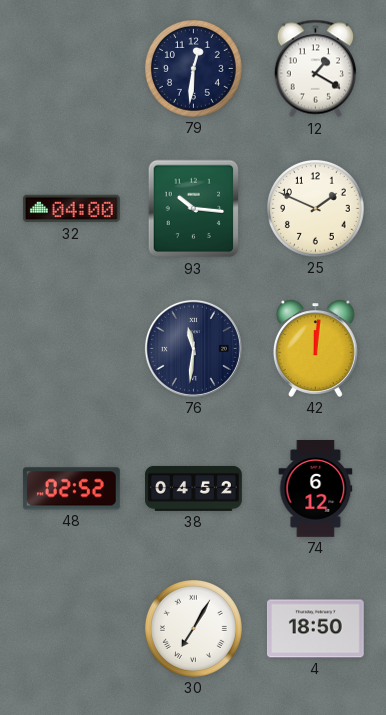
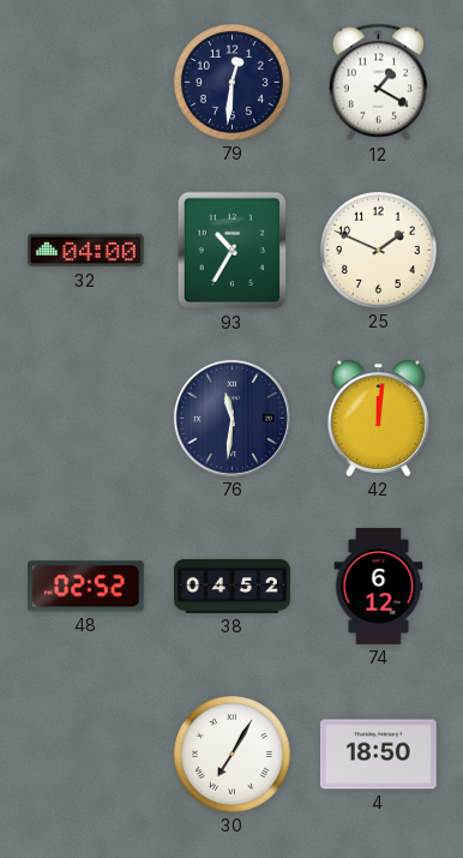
93: 10:16 -> 10:35 (233, 251)
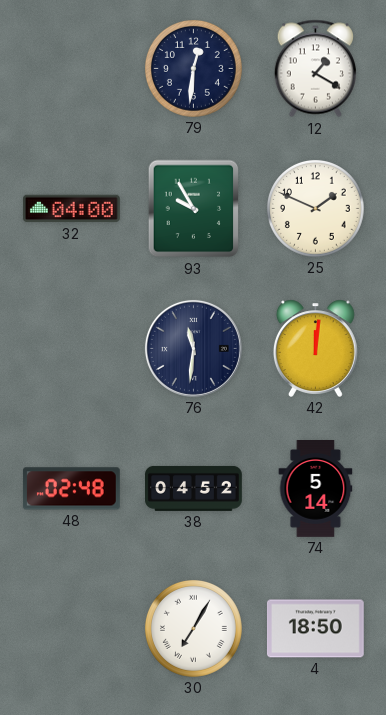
93: 10:35 -> 9:55 (194, 209)
48: 02:52 -> 02:48 (71, 489)
74: 6:12 -> 5:14 (316, 489)
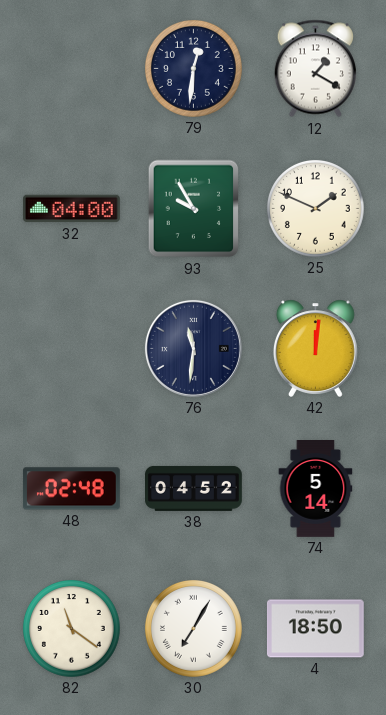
82: none -> 11:21 (71, 628)
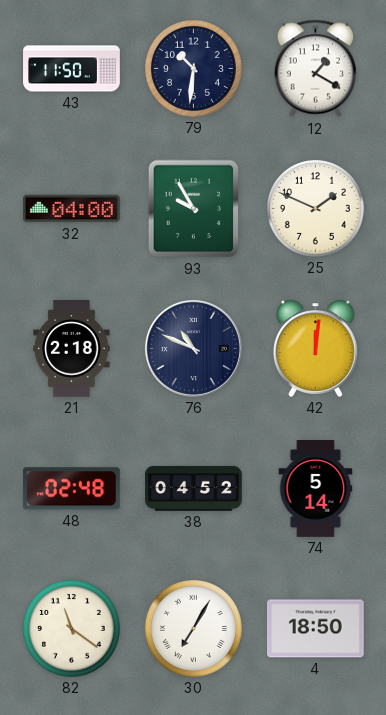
43: none -> 11:50 (72, 69)
79: 12:31 -> 10:31 (193, 68)
21: none -> 2:18 (72, 349)
76: 11:31 -> 10:49 (193, 348)
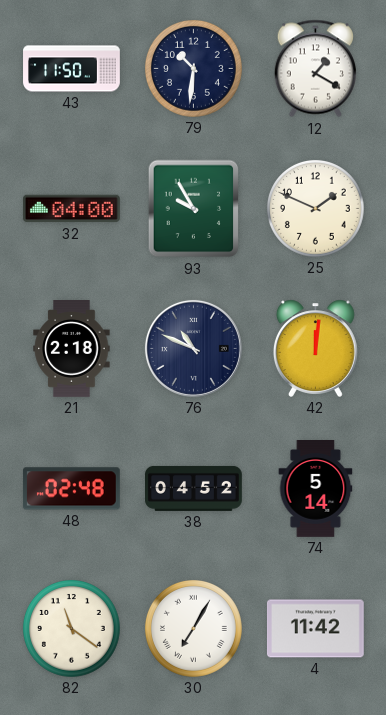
4: 18:50 -> 11:42 (315, 629)
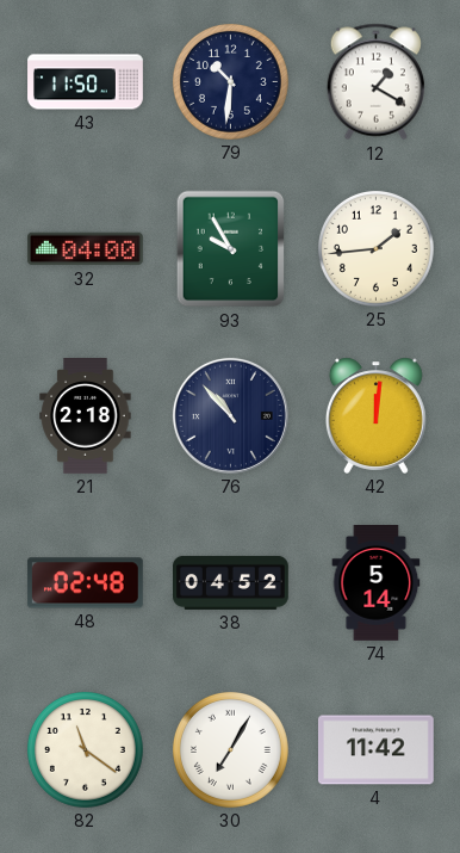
25: 1:49 -> 1:44 (375, 248)
76: 10:49 -> 10:53 (230, 415)
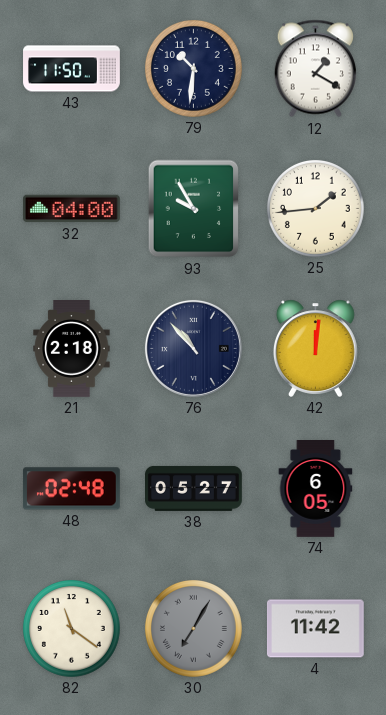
38: 04:52 -> 05:27 (194, 488)
74: 5:14 -> 6:05 (316, 489)
30 dial: white -> grey (193, 628)
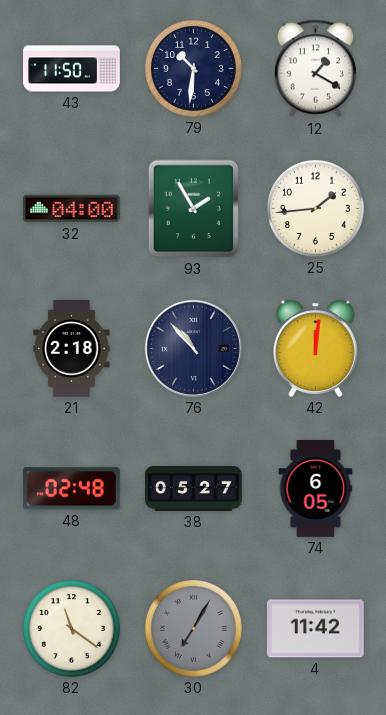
93: 9:55 -> 1:55 (194, 209)
